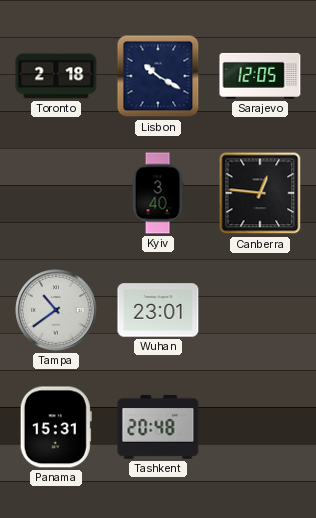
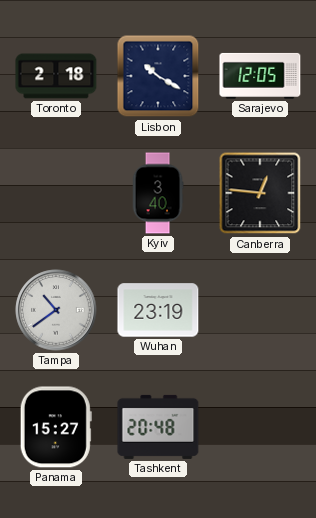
Wuhan: 23:01 -> 23:19 (158, 310)
Panama: 15:31 -> 15:27 (56, 427)
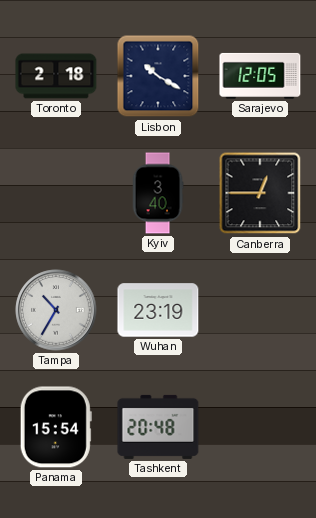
Canberra: 12:46 -> 12:45 (260, 193)
Tampa: 10:39 -> 10:35 (56, 310)
Panama: 15:27 -> 15:54 (56, 427)
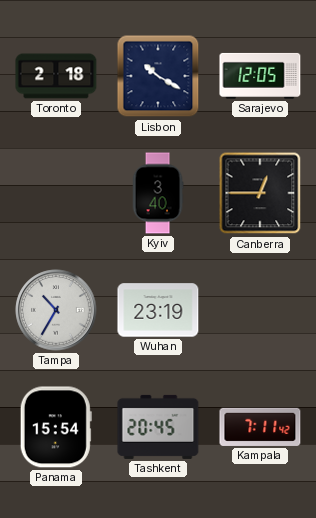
Tashkent: 20:48 -> 20:45 (158, 427)
Kampala: none -> 7:11 (260, 427)
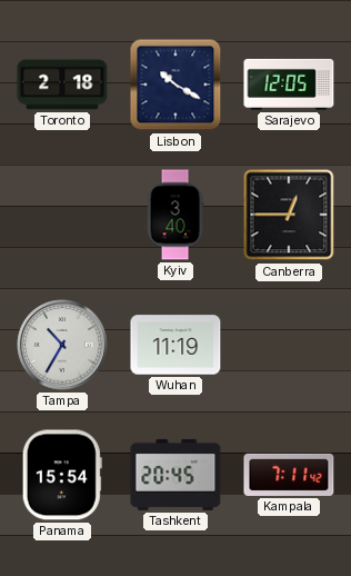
Wuhan: 23:19 -> 11:19 (175, 345)
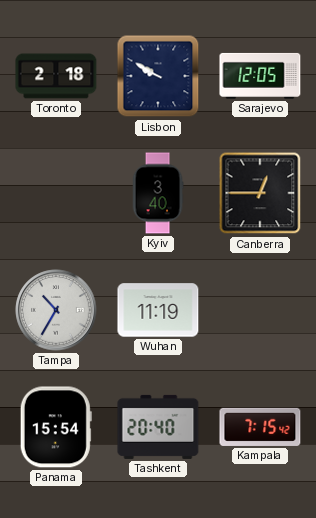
Lisbon: 10:20 -> 9:50 (158, 76)
Tashkent: 20:45 -> 20:40 (158, 427)
Kampala: 7:11 -> 7:15 (260, 427)
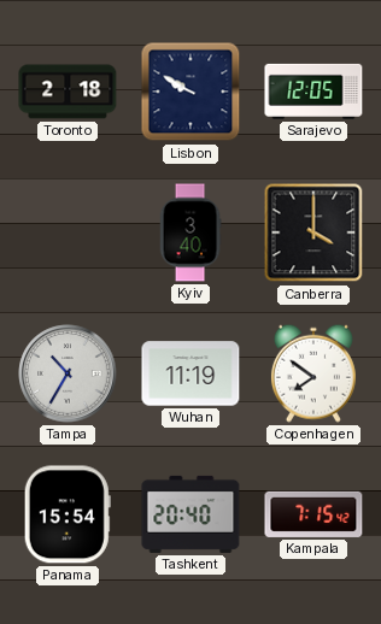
Canberra: 12:45 -> 4:00 (313, 232)
Copenhagen: none -> 7:51 (313, 373)
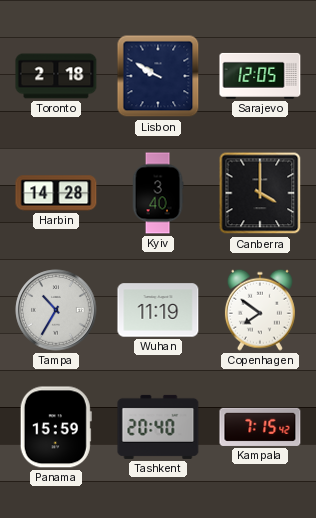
Harbin: none -> 14:28 (56, 193)
Panama: 15:54 -> 15:59 (56, 427)
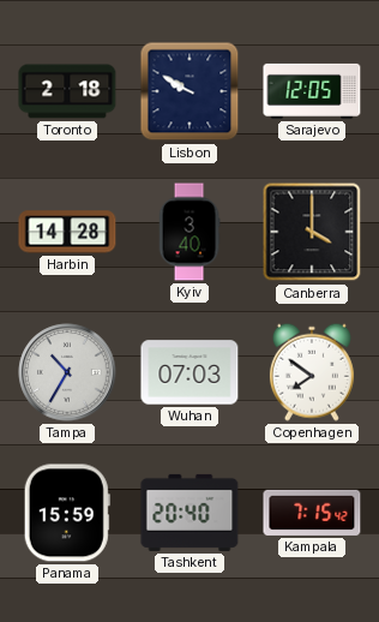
Wuhan: 11:19 -> 07:03 (189, 372)
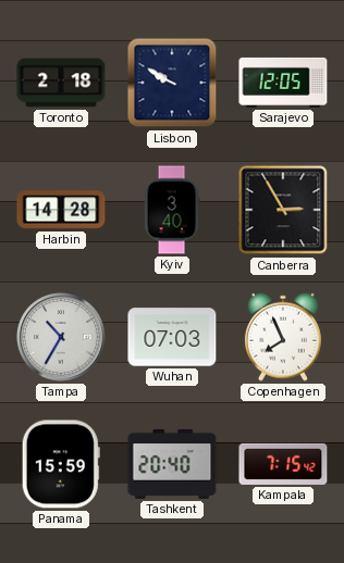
Canberra: 4:00 -> 2:55 (283, 210)
Copenhagen: 7:51 -> 7:56 (283, 337)
